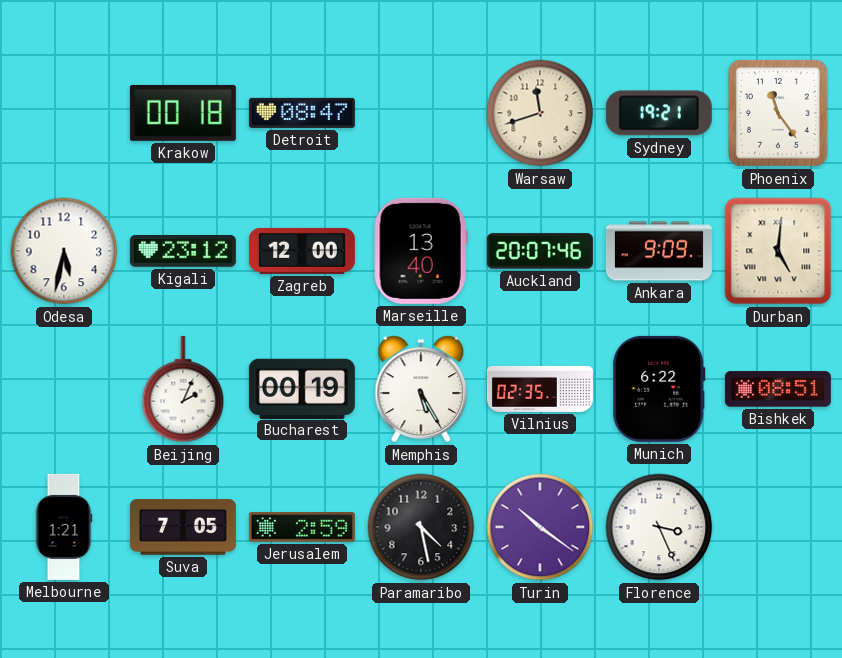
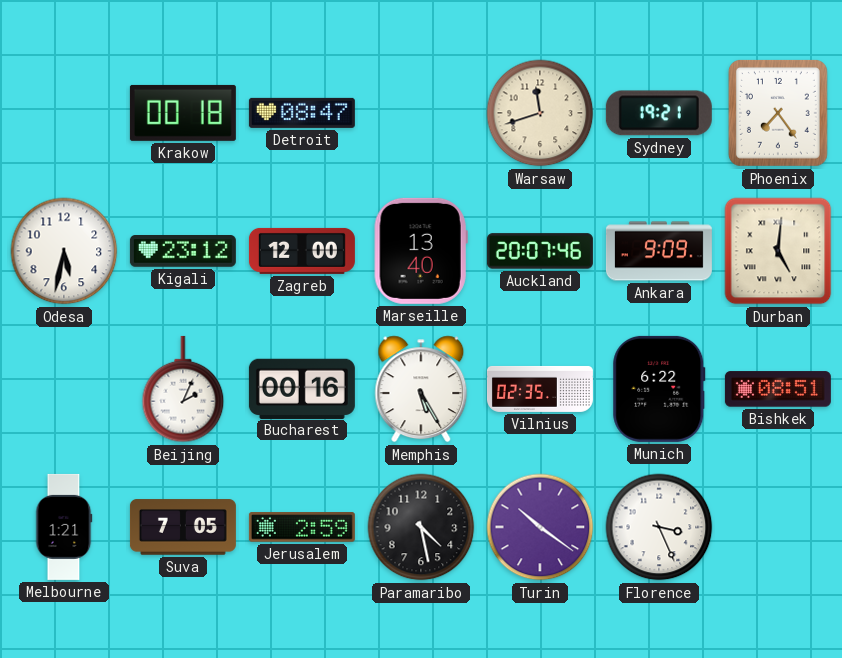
Phoenix: 11:24 -> 7:24 (778, 113)
Bucharest: 00:19 -> 00:16 (302, 388)
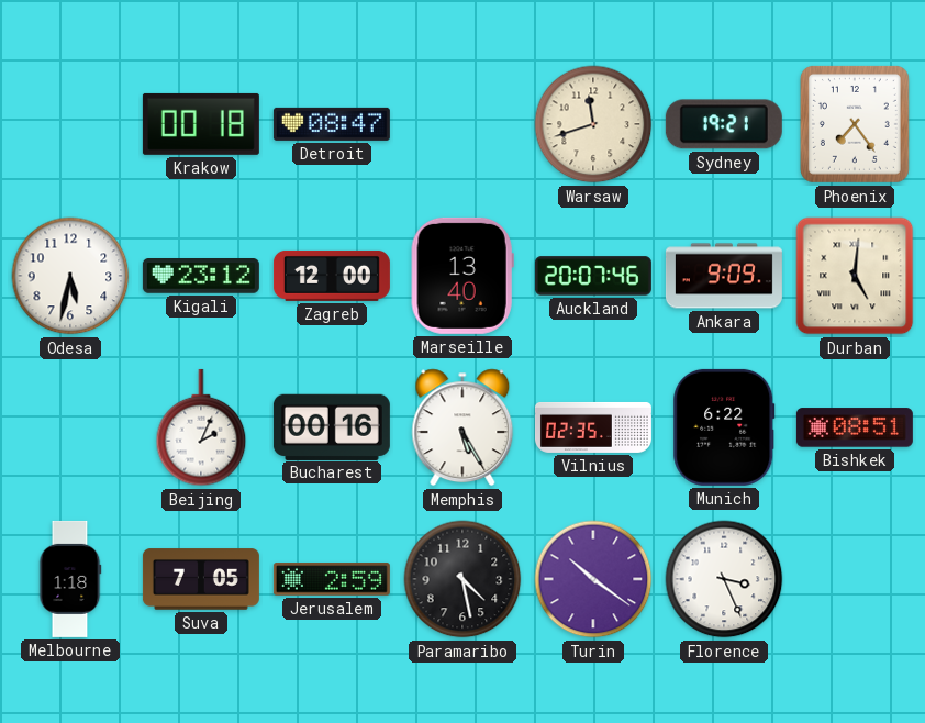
Melbourne: 1:21 -> 1:18 (70, 579)
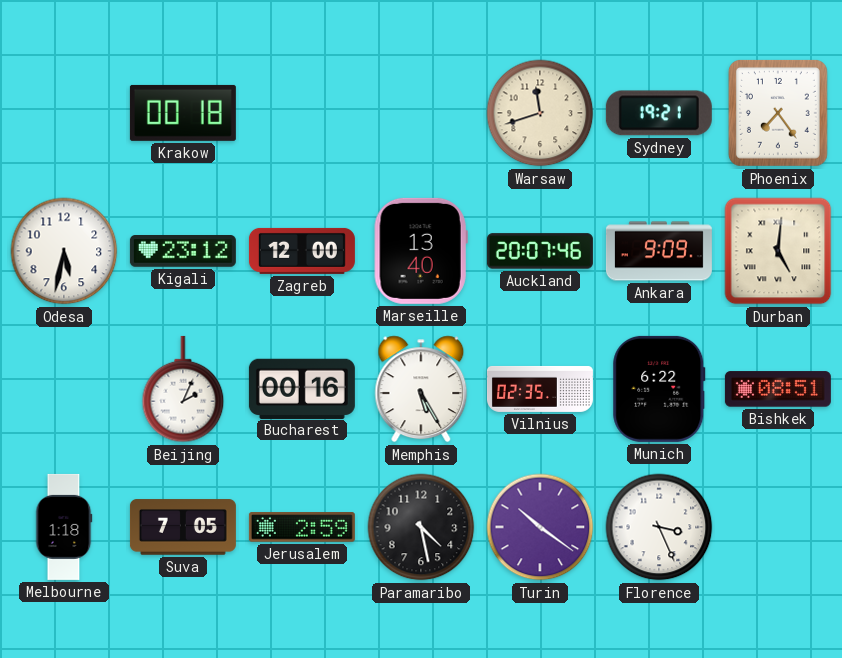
Detroit: 08:47 -> none (332, 124)
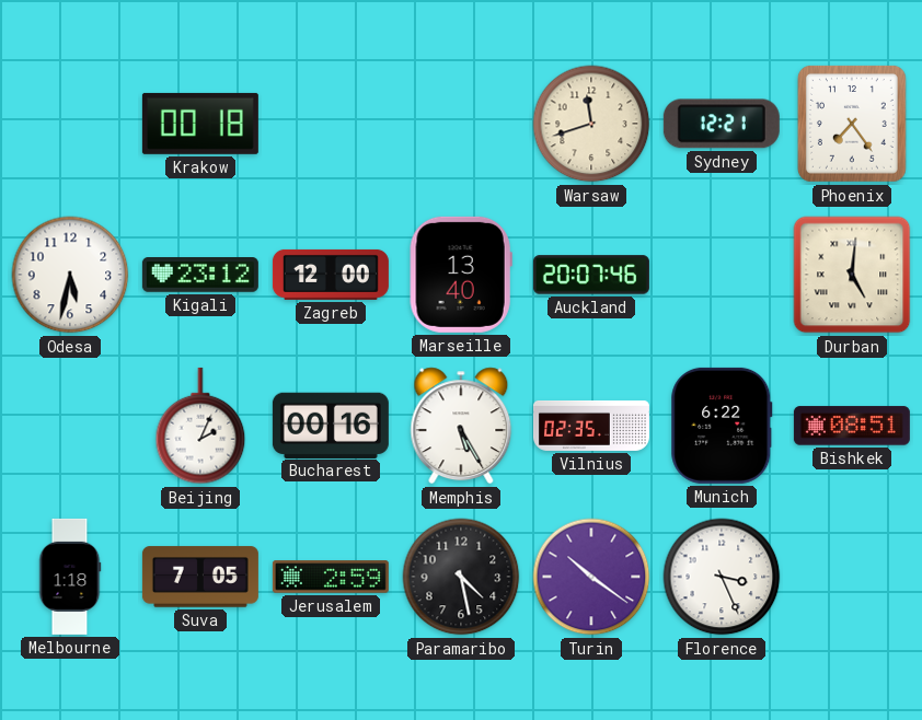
Sydney: 19:21 -> 12:21 (722, 124)
Ankara: 9:09 -> none (659, 251)
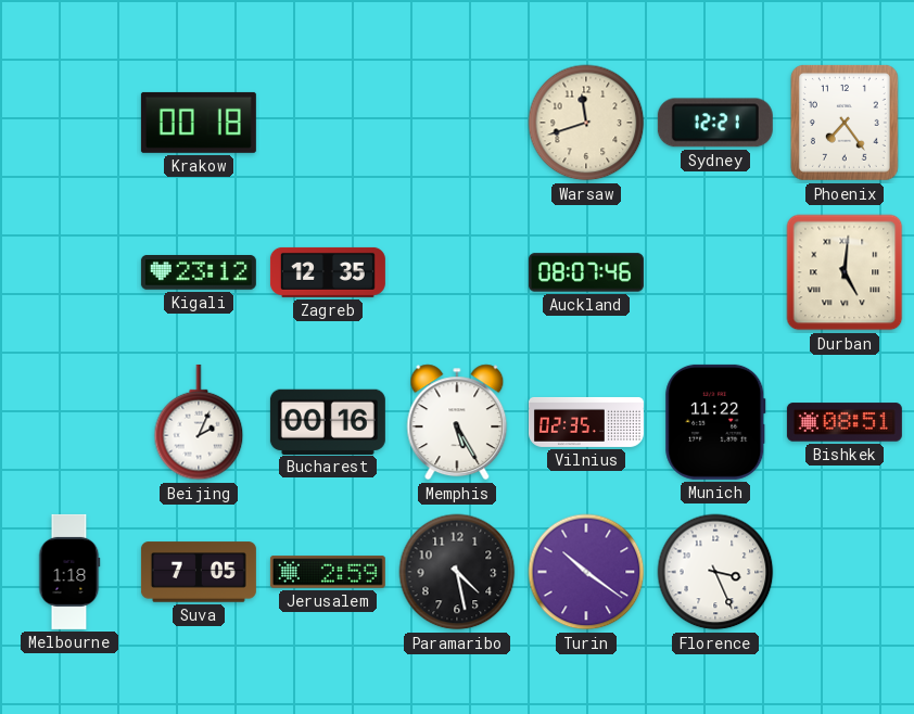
Odesa: 5:32 -> none (70, 275)
Zagreb: 12:00 -> 12:35 (328, 272)
Marseille: 13:40 -> none (461, 275)
Auckland: 20:07 -> 08:07 (586, 272)
Munich: 6:22 -> 11:22 (715, 422)
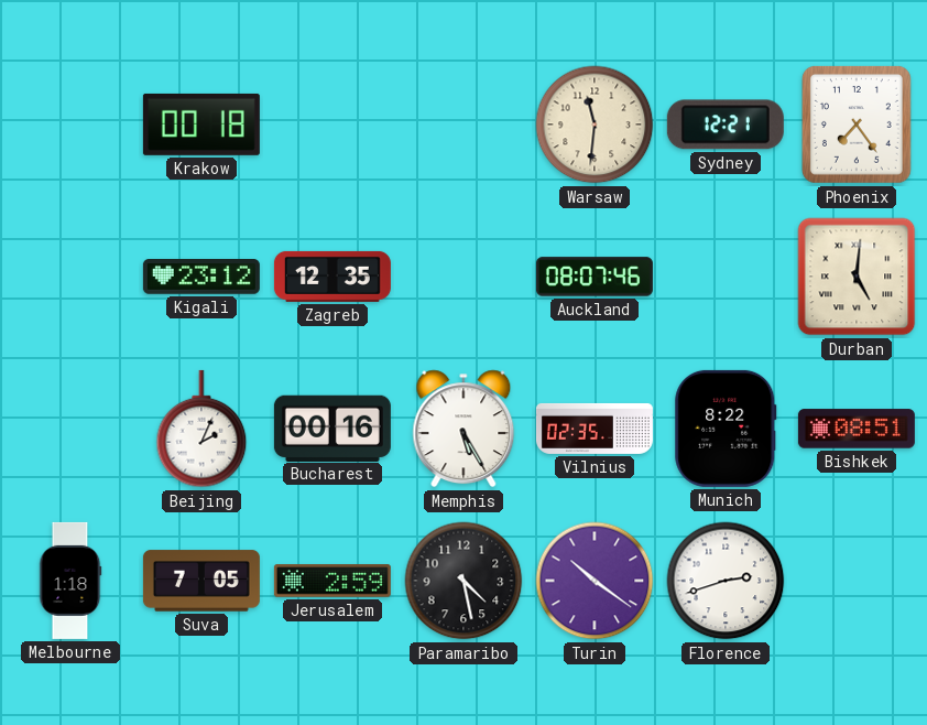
Warsaw: 11:42 -> 11:31 (595, 125)
Munich: 11:22 -> 8:22 (726, 429)
Florence: 3:26 -> 2:42 (726, 581)
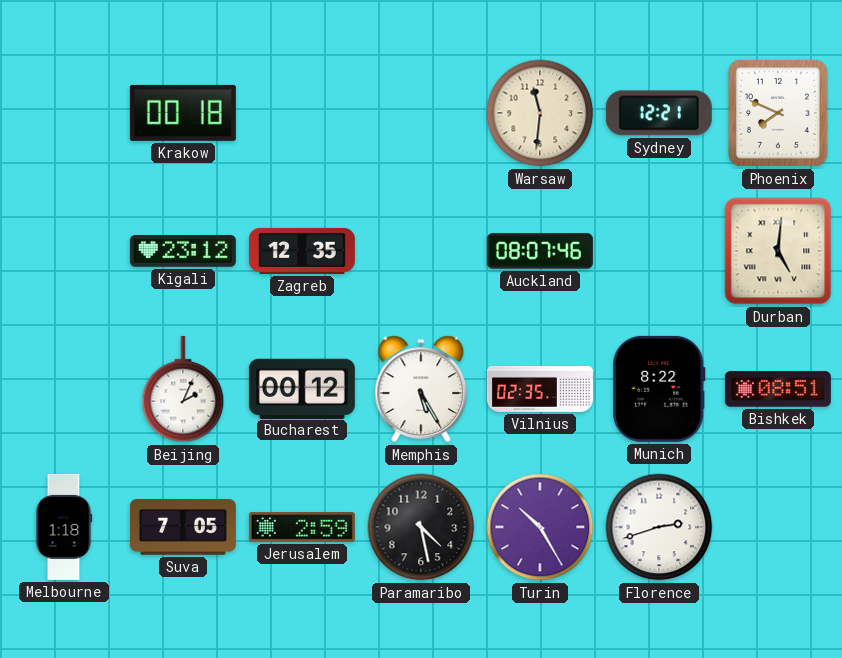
Phoenix: 7:24 -> 7:49 (778, 113)
Bucharest: 00:16 -> 00:12 (302, 388)
Turin: 10:21 -> 10:25 (540, 527)
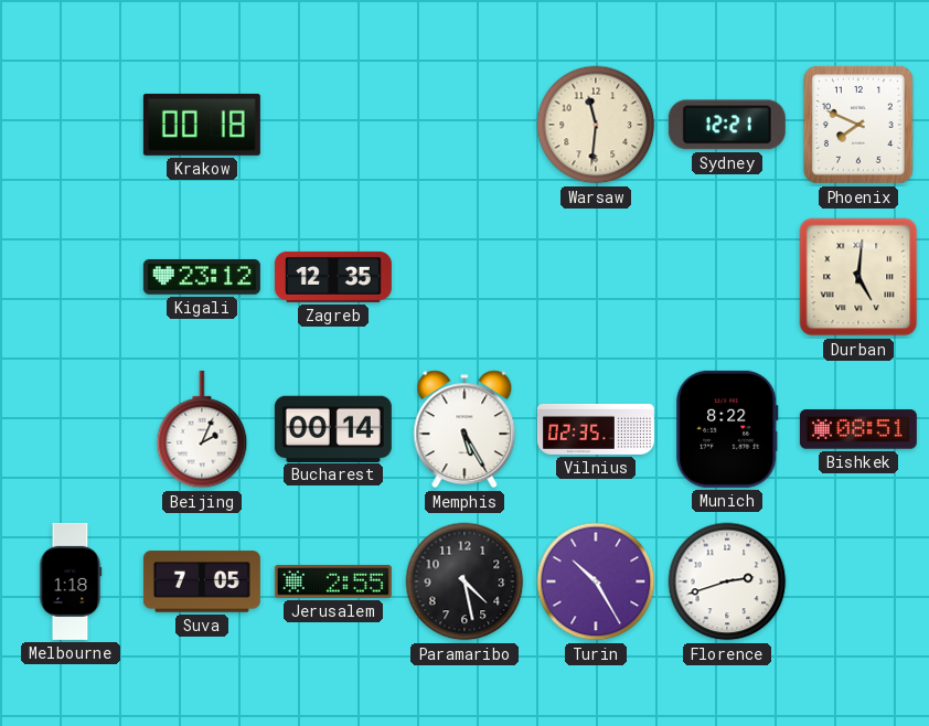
Auckland: 08:07 -> none (540, 251)
Bucharest: 00:12 -> 00:14 (333, 428)
Jerusalem: 2:59 -> 2:55 (333, 581)
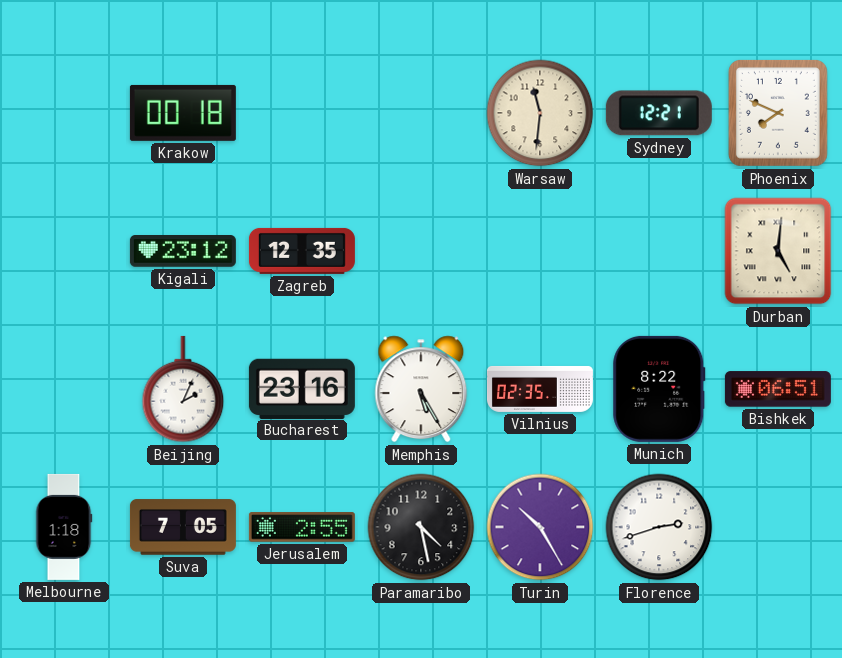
Bucharest: 00:14 -> 23:16 (302, 388)
Bishkek: 08:51 -> 06:51 (778, 389)
